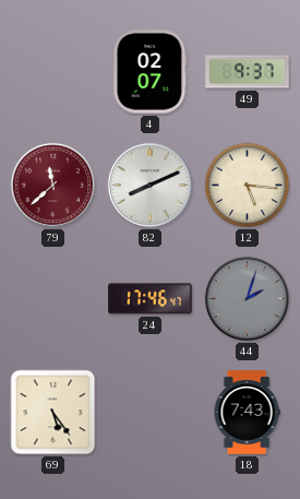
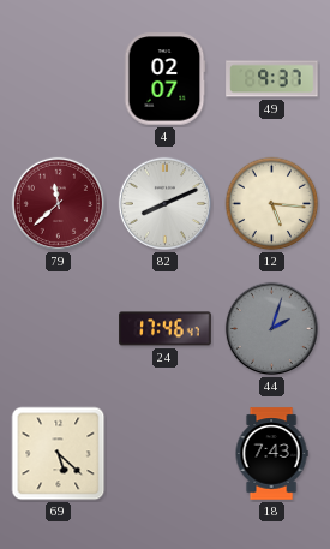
69: 5:24 -> 5:22 (59, 454)
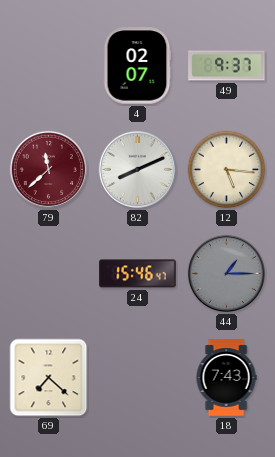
24: 17:46 -> 15:46 (138, 274)
44: 2:03 -> 1:15 (226, 273)
69: 5:22 -> 7:22 (49, 378)
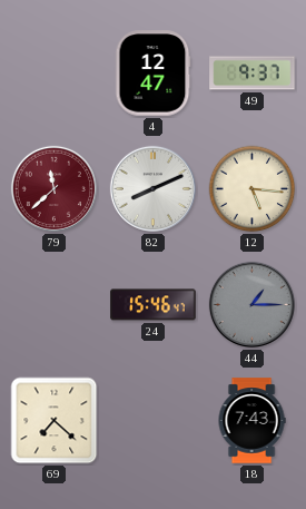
4: 02:07 -> 12:47 (152, 74)
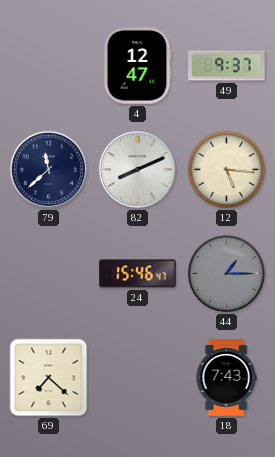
79 dial: burgundy -> navy (48, 169)
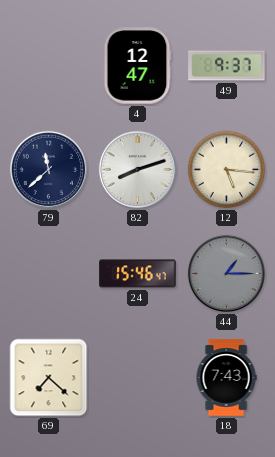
82: 8:11 -> 8:12 (137, 169)
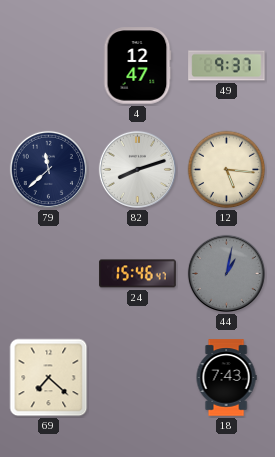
44: 1:15 -> 1:02 (226, 273)
